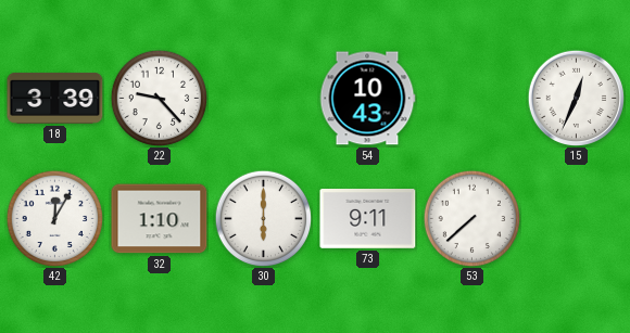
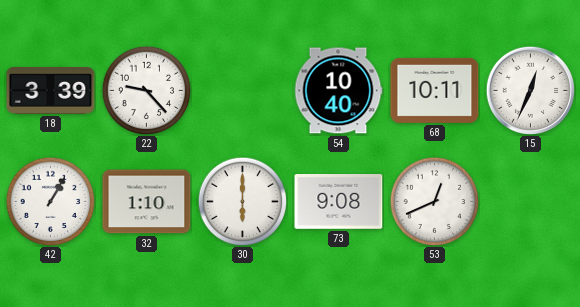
54: 10:43 -> 10:40 (338, 91)
68: none -> 10:11 (435, 90)
42: 12:05 -> 1:05 (50, 201)
73: 9:11 -> 9:08 (339, 202)
53: 7:38 -> 12:41 (434, 201)
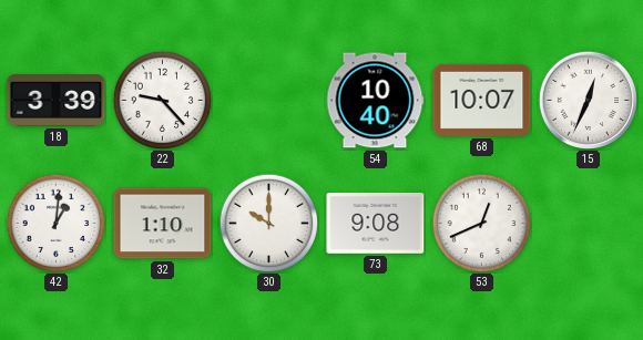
68: 10:11 -> 10:07 (482, 100)
42: 1:05 -> 1:01 (55, 223)
30: 6:00 -> 10:00 (268, 223)
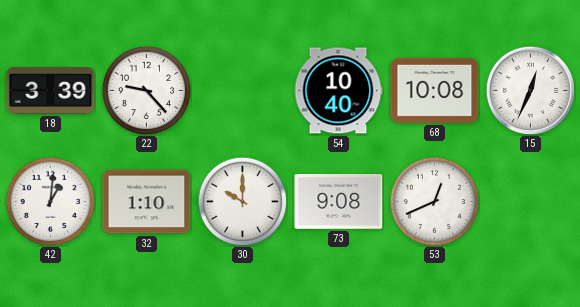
68: 10:07 -> 10:08 (435, 90)
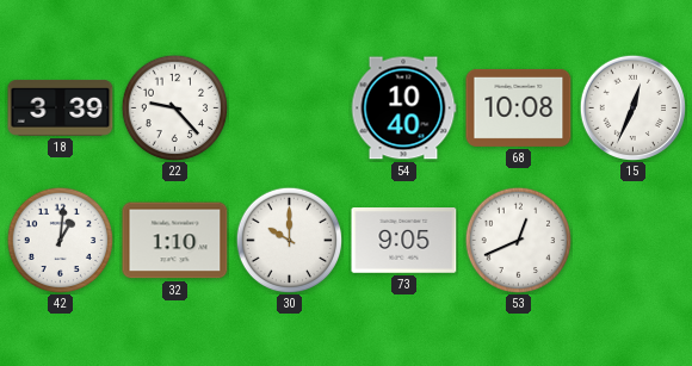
73: 9:08 -> 9:05 (404, 241)
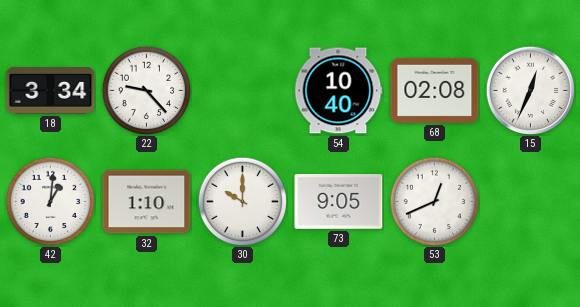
18: 3:39 -> 3:34 (51, 90)
68: 10:08 -> 02:08 (435, 90)
